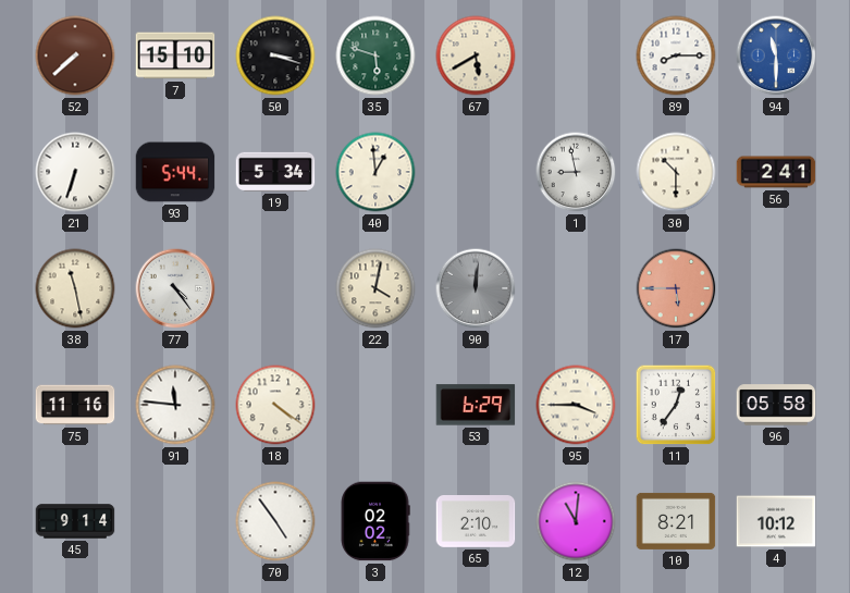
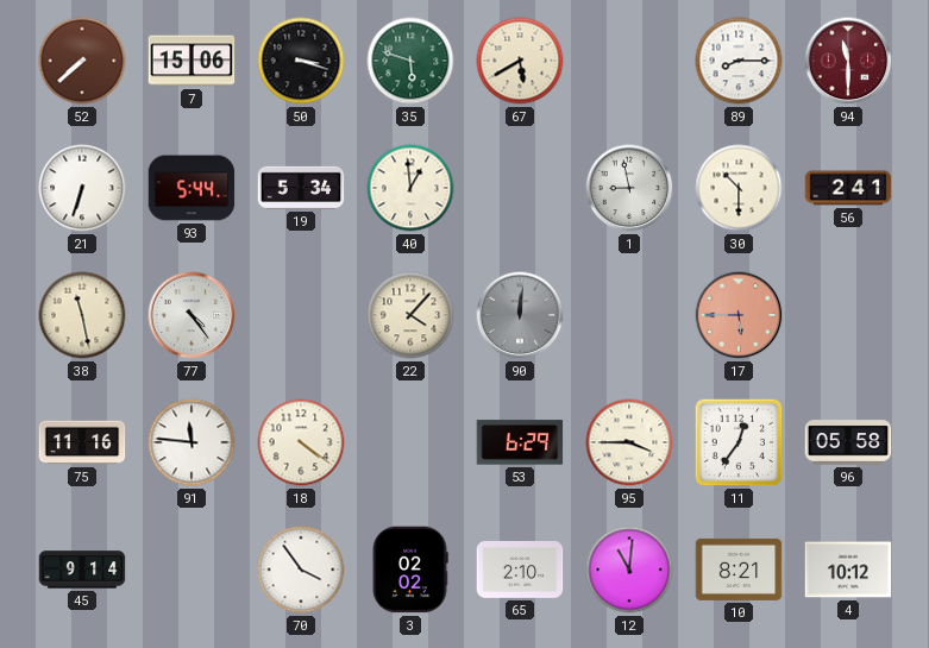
7: 15:10 -> 15:06 (192, 61)
94 dial: blue -> burgundy (848, 61)
22: 4:02 -> 4:07 (410, 315)
70: 4:54 -> 3:54 (301, 570)
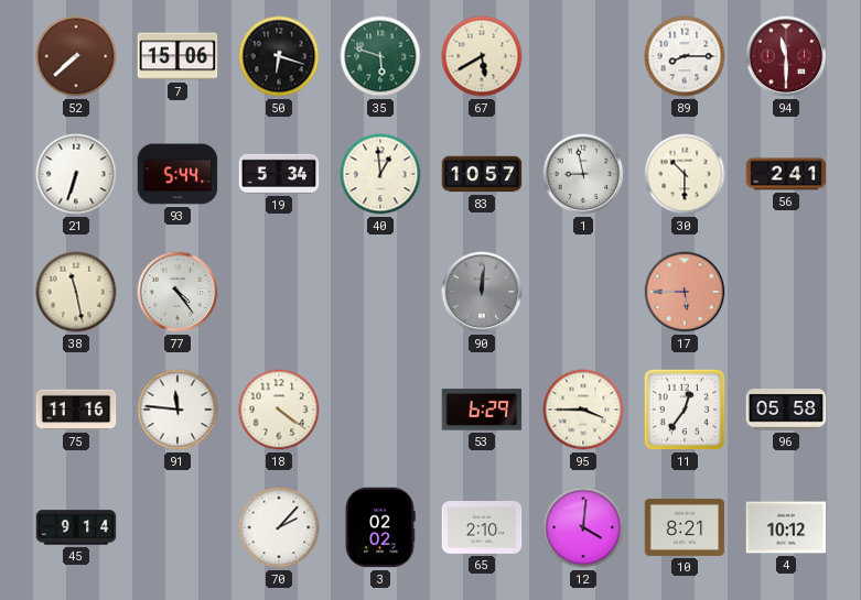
50: 3:18 -> 6:18 (279, 56)
83: none -> 10:57 (482, 174)
22: 4:07 -> none (410, 315)
70: 3:54 -> 2:07 (279, 527)
12: 11:01 -> 4:01 (583, 527)
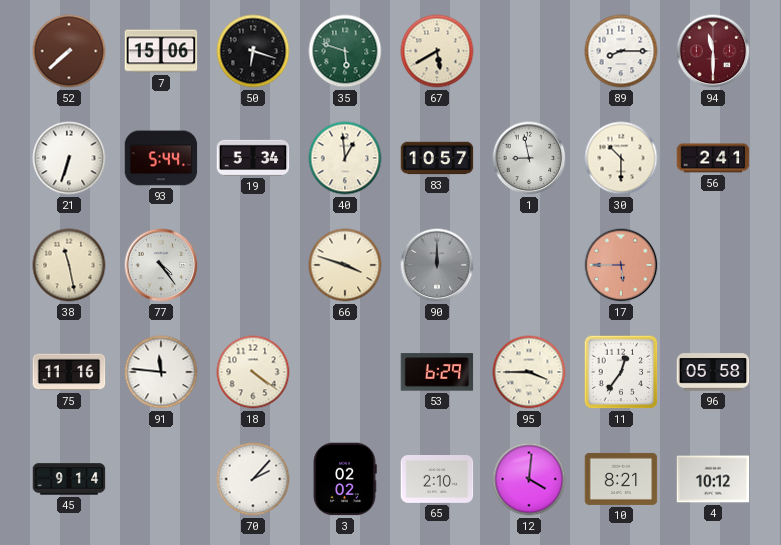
66: none -> 3:48 (345, 265)
90: 12:01 -> 12:00 (437, 265)
